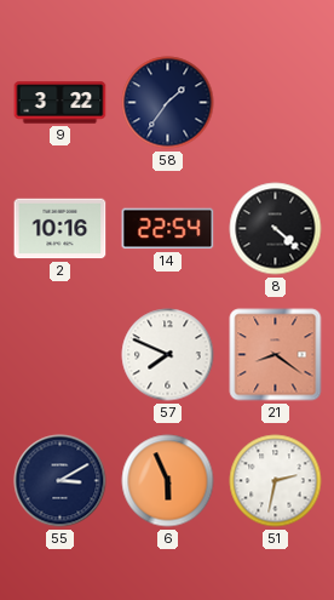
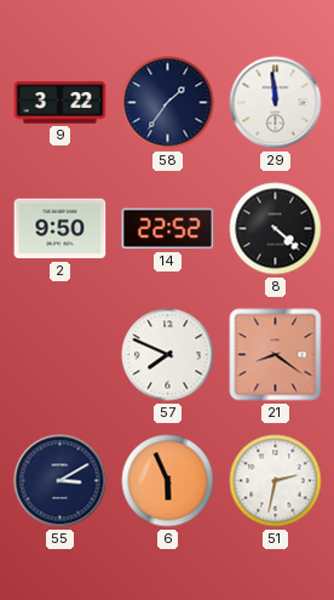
29: none -> 11:59 (276, 103)
2: 10:16 -> 9:50 (61, 229)
14: 22:54 -> 22:52 (168, 229)
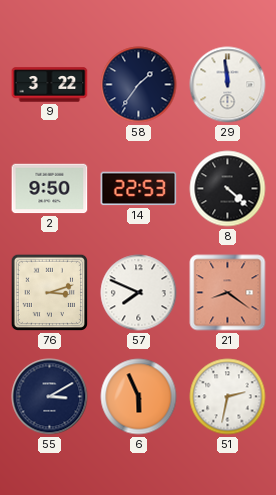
14: 22:52 -> 22:53 (139, 189)
76: none -> 3:12 (50, 293)
